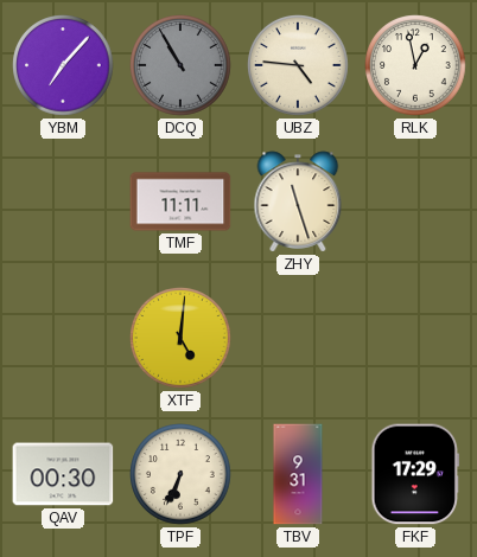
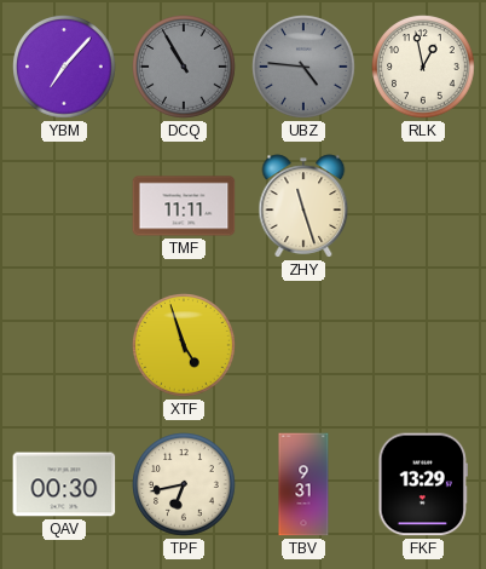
UBZ dial: cream -> grey (303, 67)
XTF: 5:01 -> 4:57 (184, 345)
TPF: 6:34 -> 6:43 (184, 484)
FKF: 17:29 -> 13:29 (422, 484)
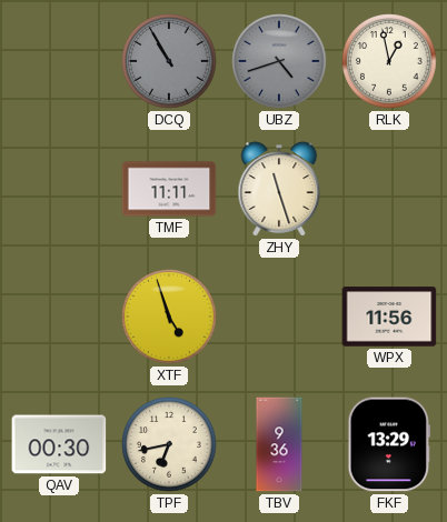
YBM: 7:07 -> none (64, 67)
UBZ: 4:46 -> 4:42 (279, 61)
WPX: none -> 11:56 (389, 317)
TBV: 9:31 -> 9:36 (279, 444)
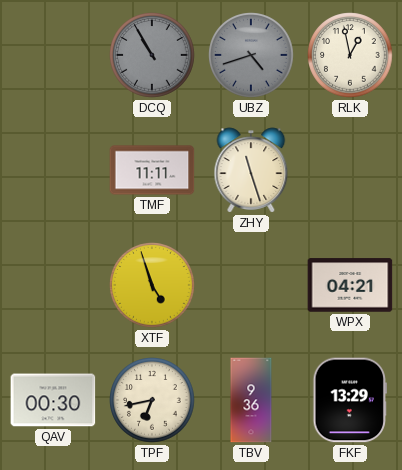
WPX: 11:56 -> 04:21 (350, 285)
